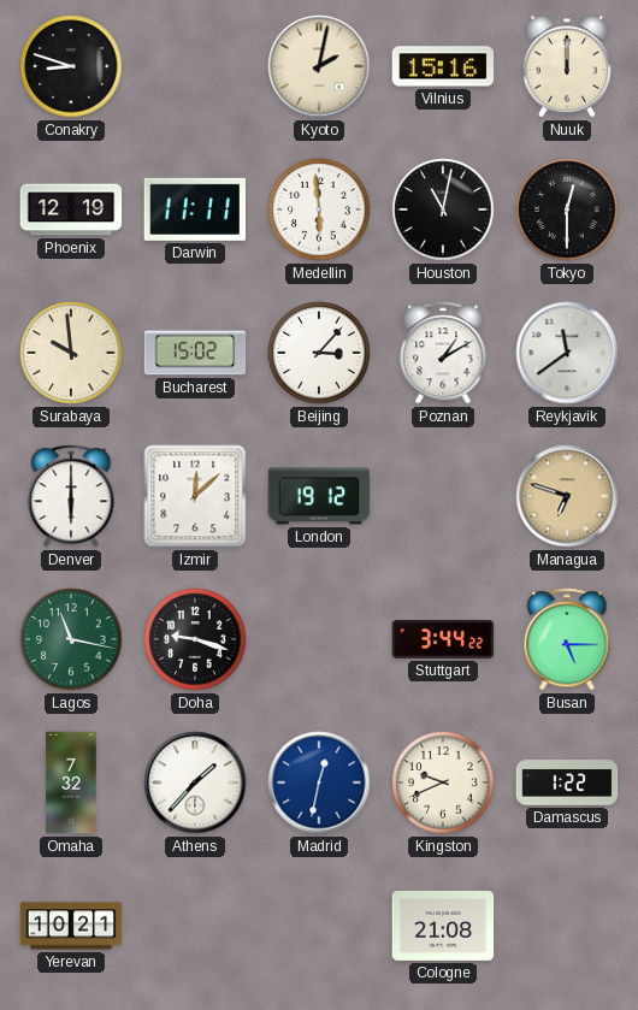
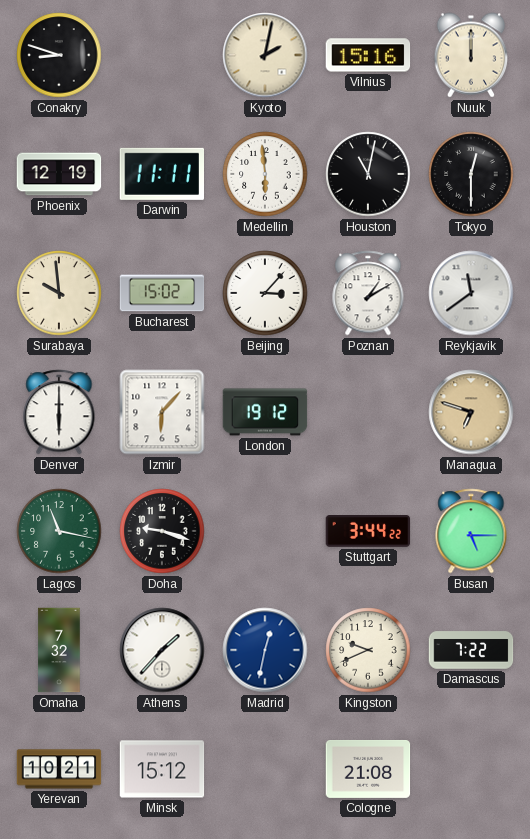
Izmir: 12:08 -> 6:07 (162, 412)
Damascus: 1:22 -> 7:22 (471, 650)
Minsk: none -> 15:12 (162, 769)
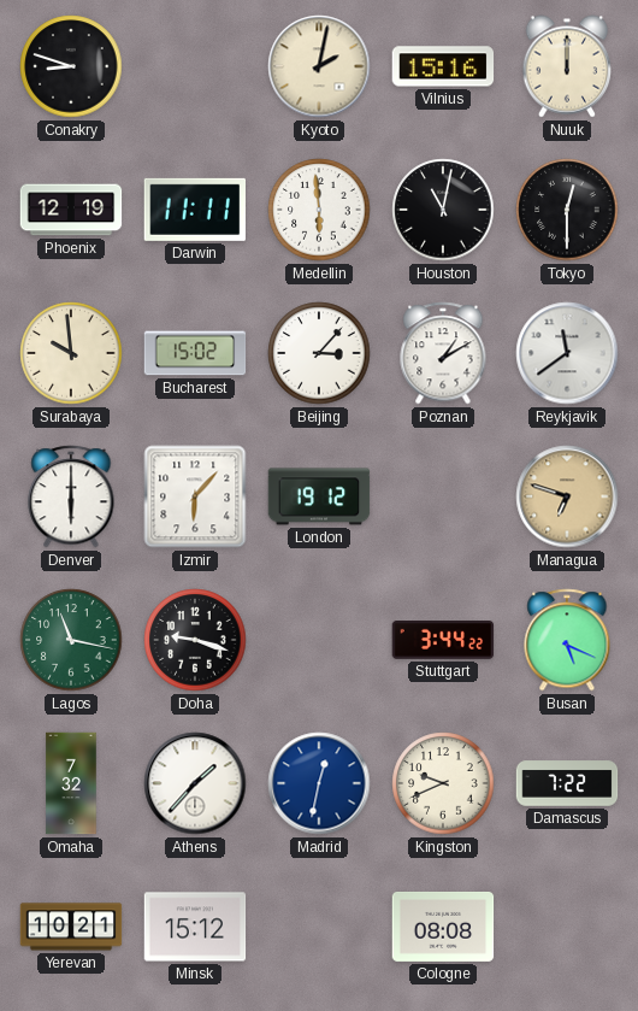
Busan: 5:15 -> 5:19 (567, 640)
Cologne: 21:08 -> 08:08 (443, 927)
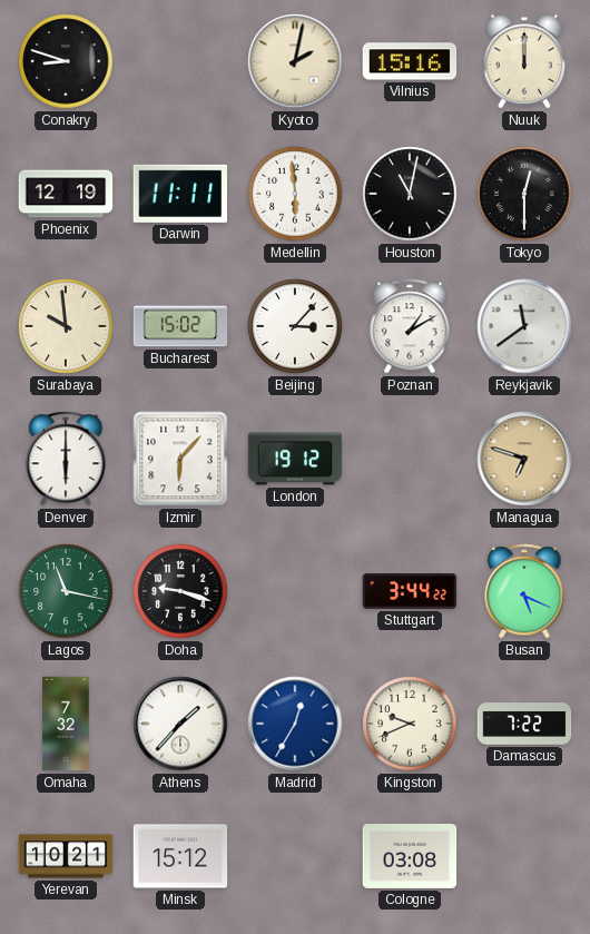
Madrid: 12:32 -> 12:35 (295, 724)
Cologne: 08:08 -> 03:08 (410, 856)
